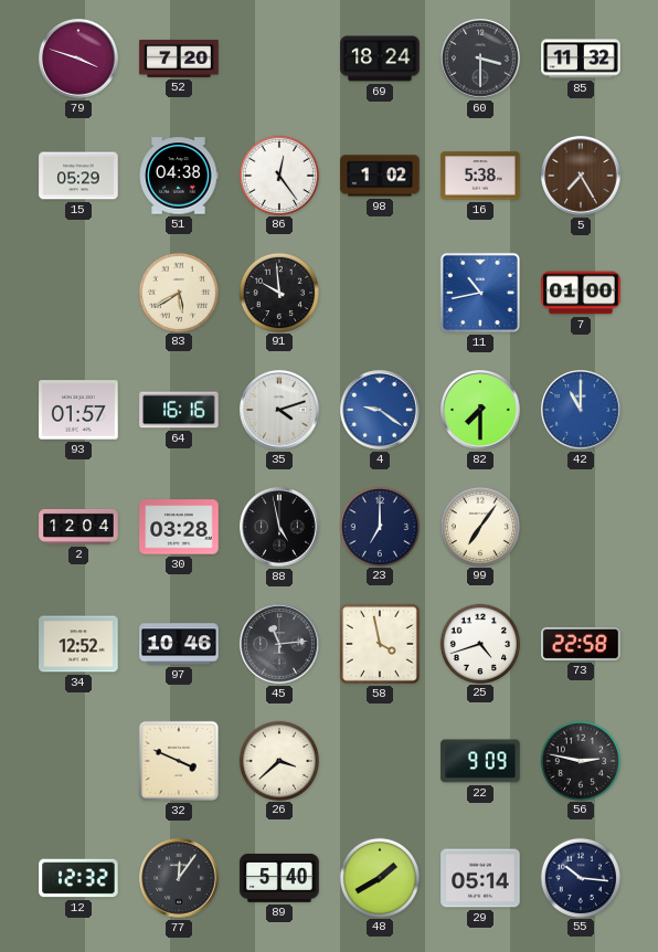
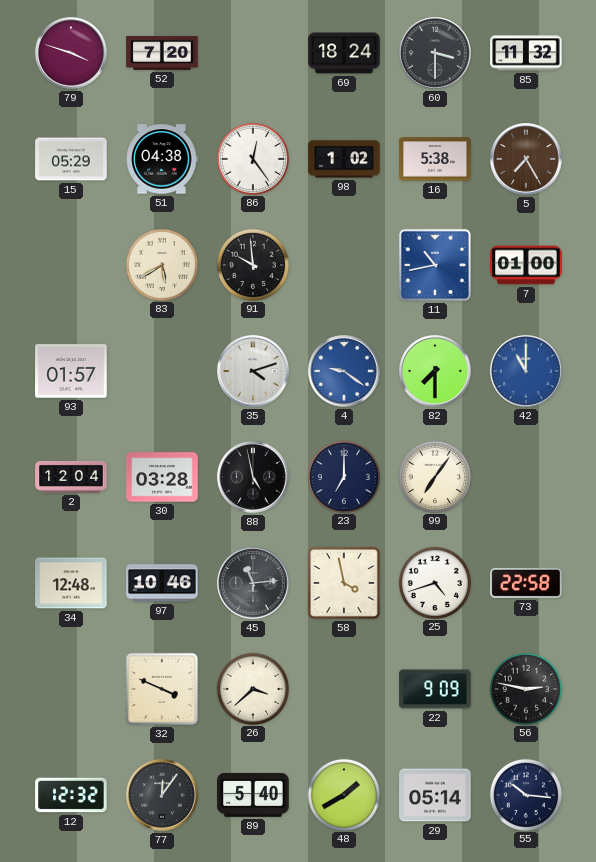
64: 16:16 -> none (179, 410)
34: 12:52 -> 12:48 (71, 583)
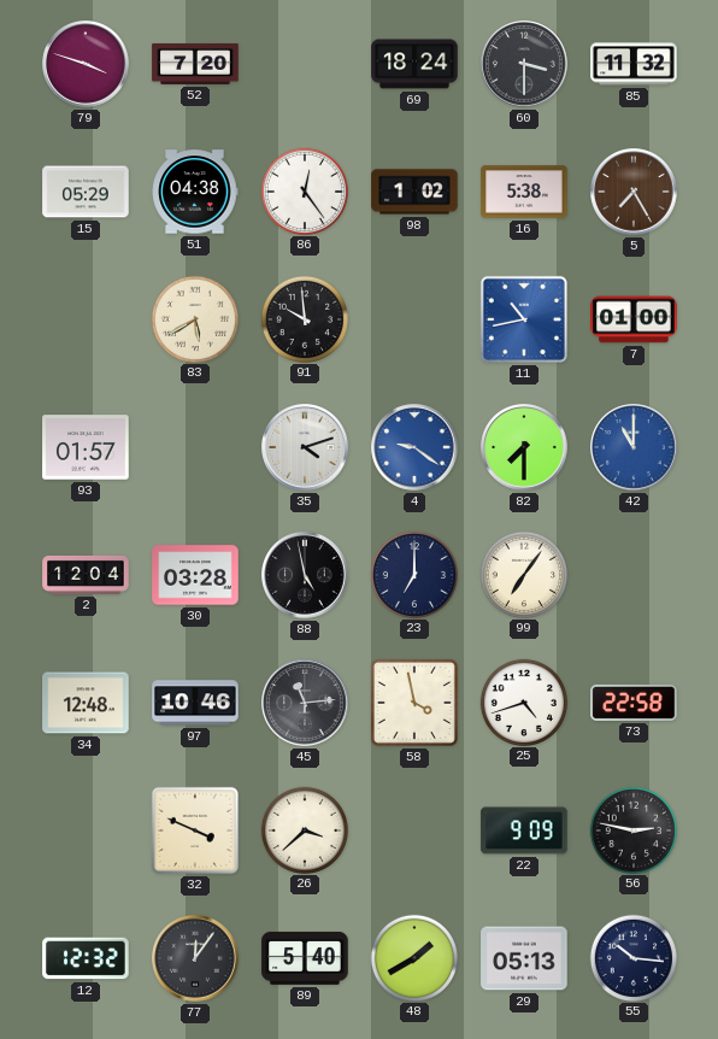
29: 05:14 -> 05:13 (524, 958)
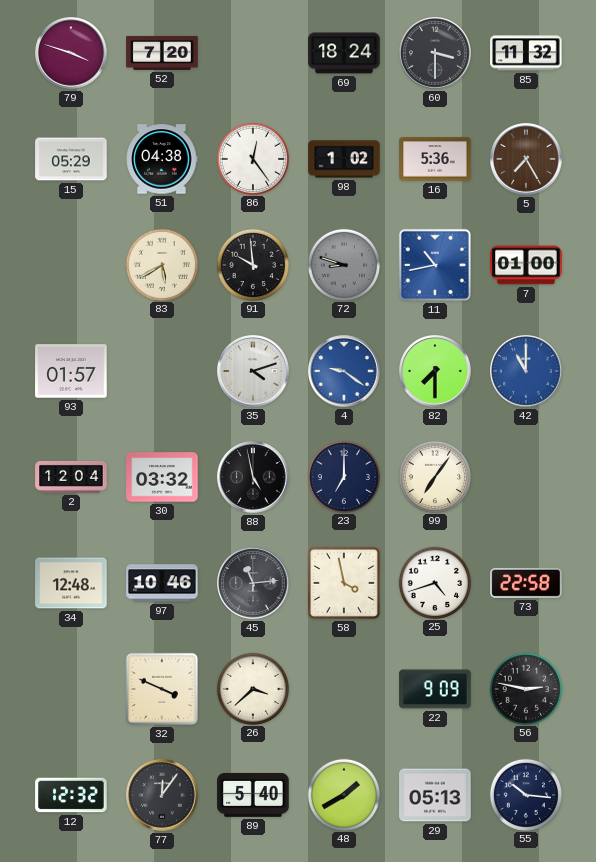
16: 5:38 -> 5:36 (435, 159)
72: none -> 8:48 (343, 264)
30: 03:28 -> 03:32 (162, 477)
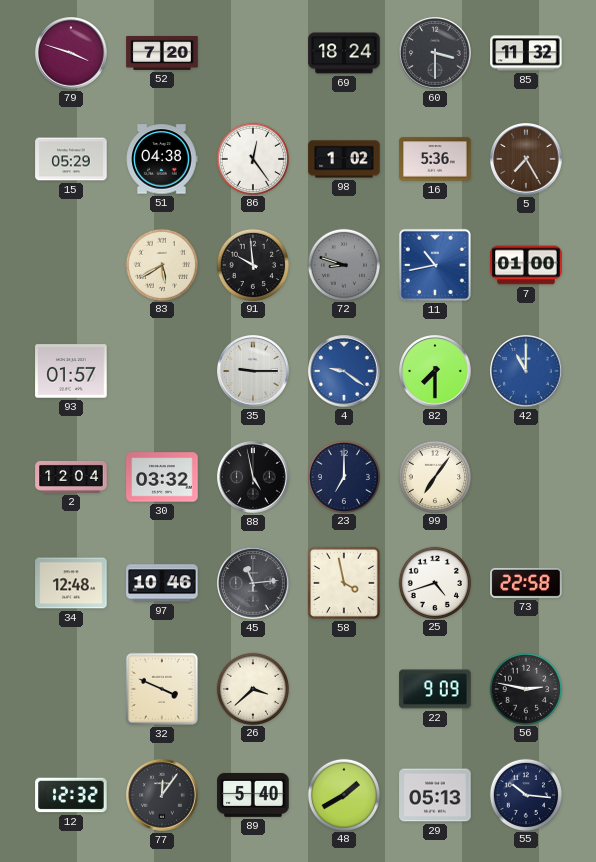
35: 4:12 -> 9:15 (253, 371)
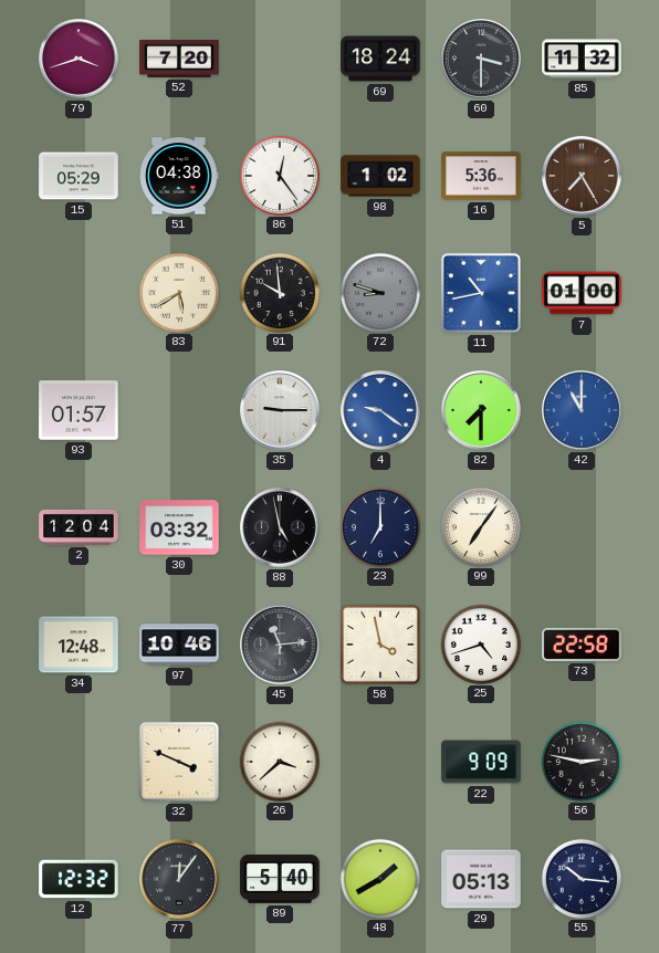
79: 3:48 -> 3:42 (79, 59)
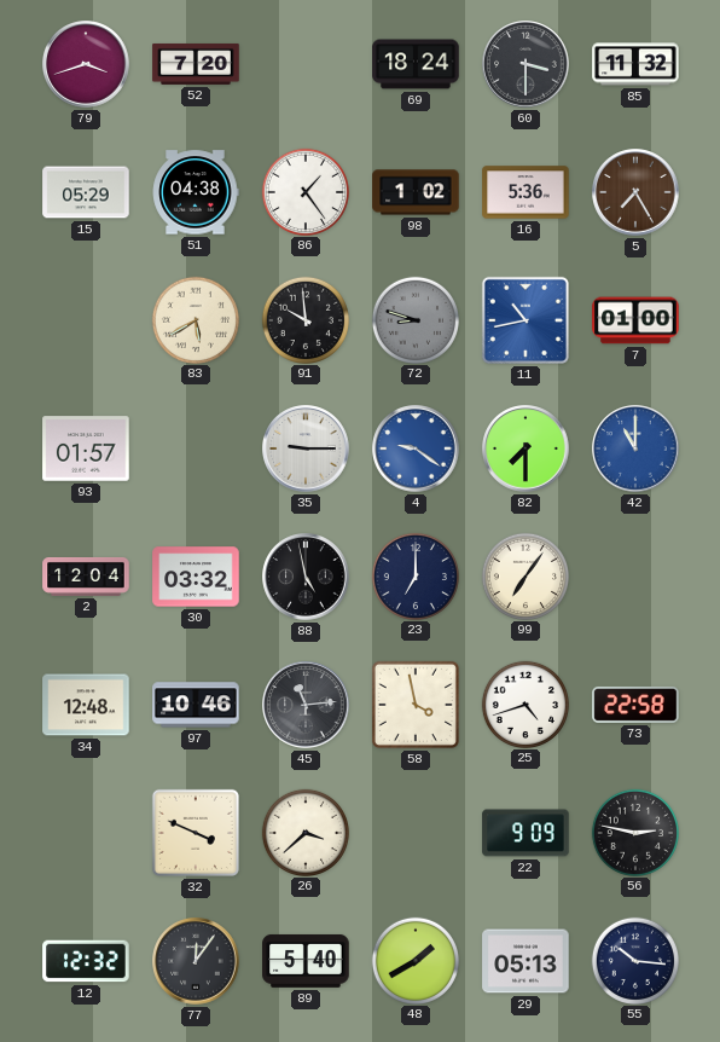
86: 12:24 -> 1:24 (304, 191)
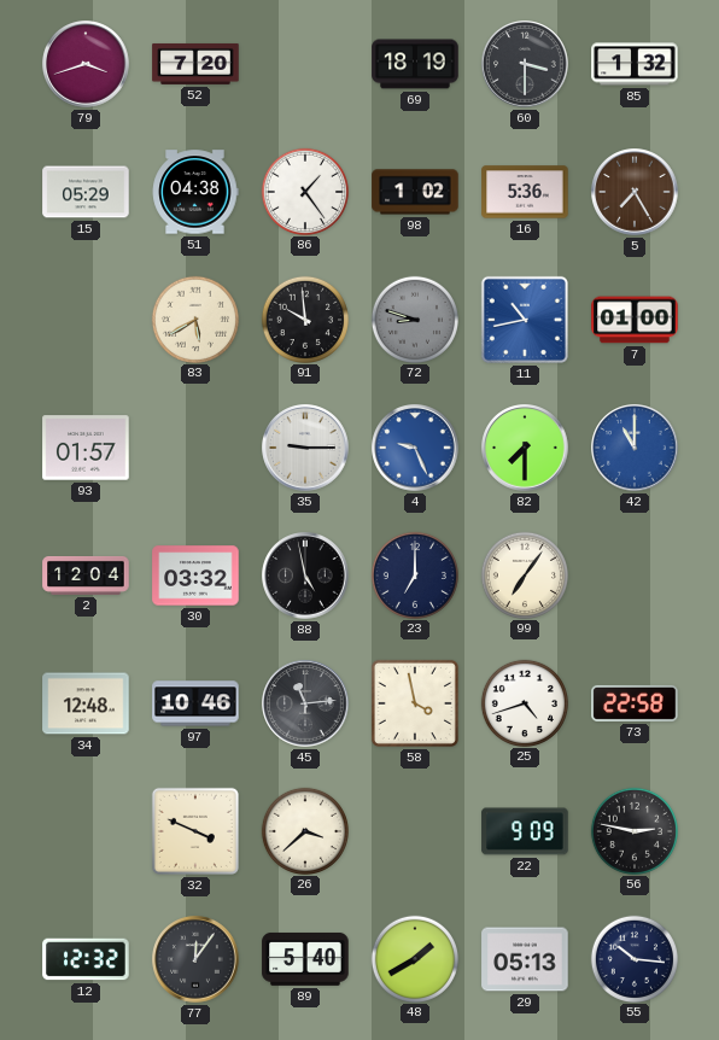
69: 18:24 -> 18:19 (415, 64)
85: 11:32 -> 1:32 (635, 64)
4: 9:21 -> 9:26 (415, 448)
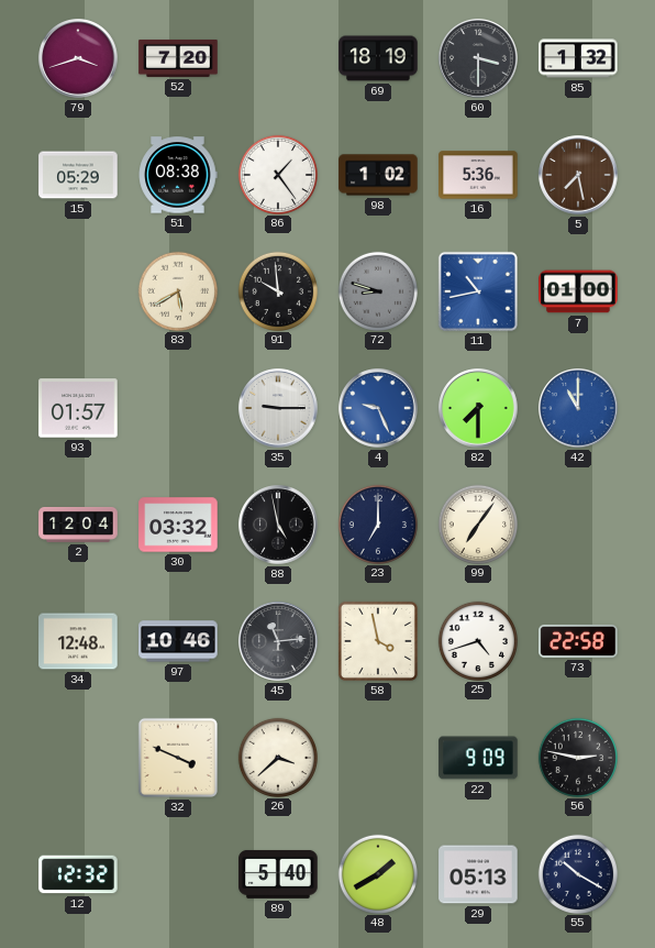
51: 04:38 -> 08:38 (178, 175)
5: 7:25 -> 7:28 (578, 175)
77: 12:06 -> none (195, 959)
55: 10:16 -> 10:20 (577, 873)
